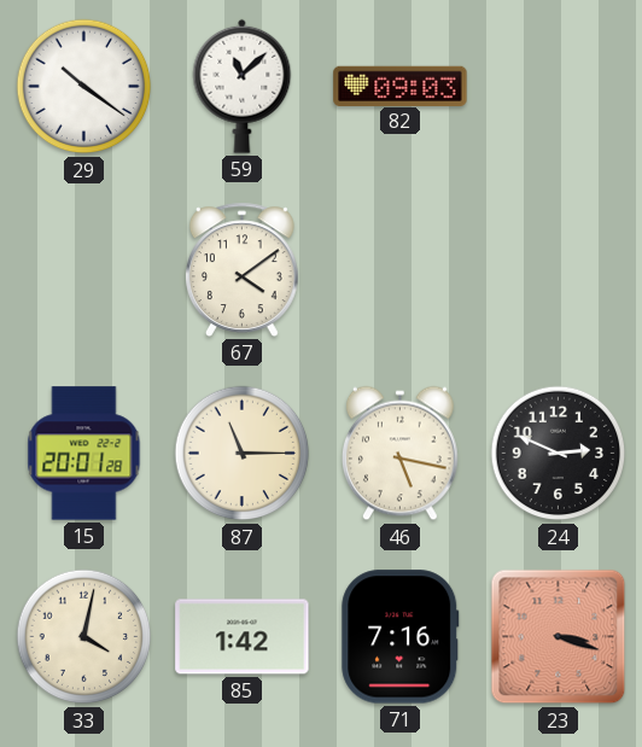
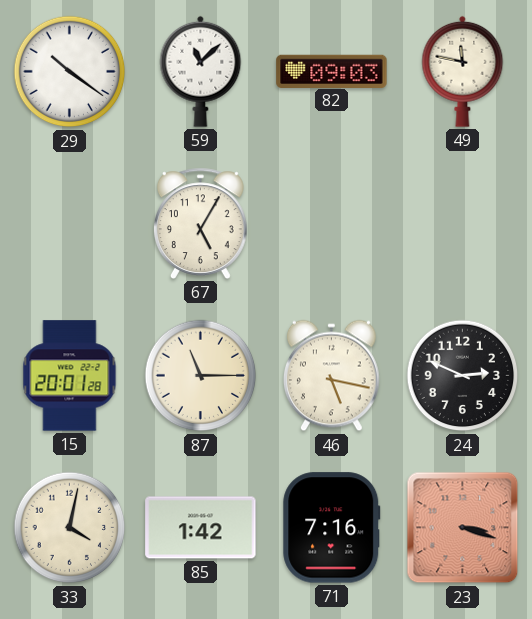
49: none -> 11:47 (463, 71)
67: 4:09 -> 5:05 (200, 223)
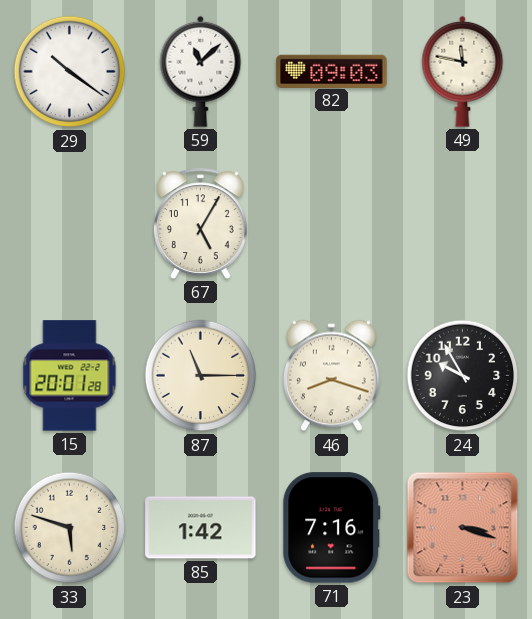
46: 5:17 -> 8:18 (331, 376)
24: 2:49 -> 9:55 (463, 376)
33: 4:02 -> 5:48 (70, 528)
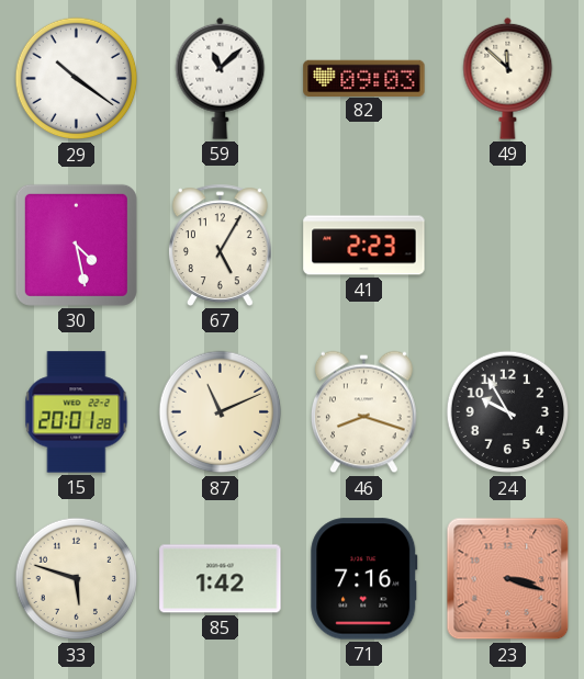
49: 11:47 -> 11:52 (508, 78)
30: none -> 4:28 (76, 245)
41: none -> 2:23 (364, 246)
87: 11:15 -> 11:11 (221, 412)
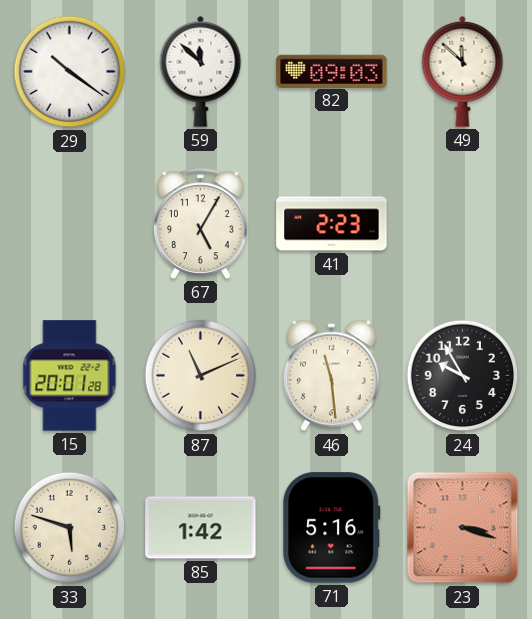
59: 11:08 -> 11:52 (201, 71)
30: 4:28 -> none (76, 245)
46: 8:18 -> 11:29 (331, 376)
71: 7:16 -> 5:16 (332, 528)
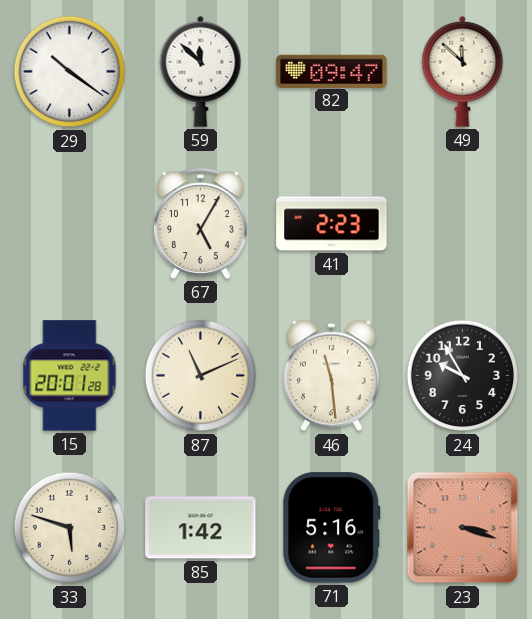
82: 09:03 -> 09:47 (332, 71)
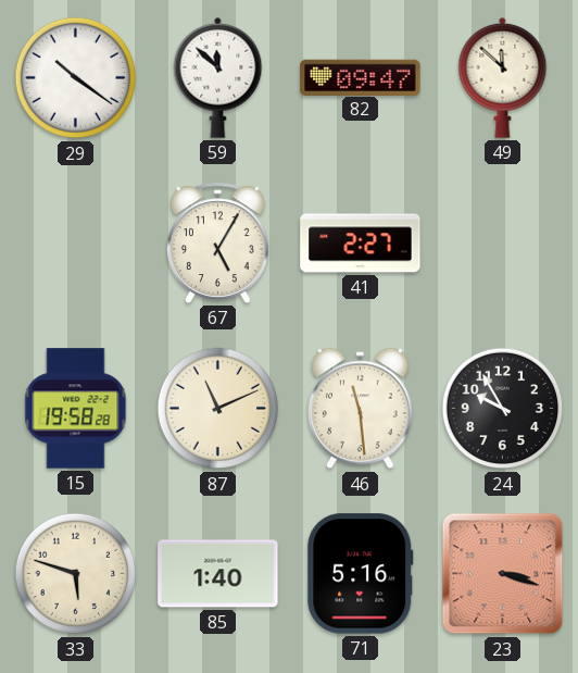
41: 2:23 -> 2:27 (361, 244)
15: 20:01 -> 19:58 (76, 409)
85: 1:42 -> 1:40 (218, 574)
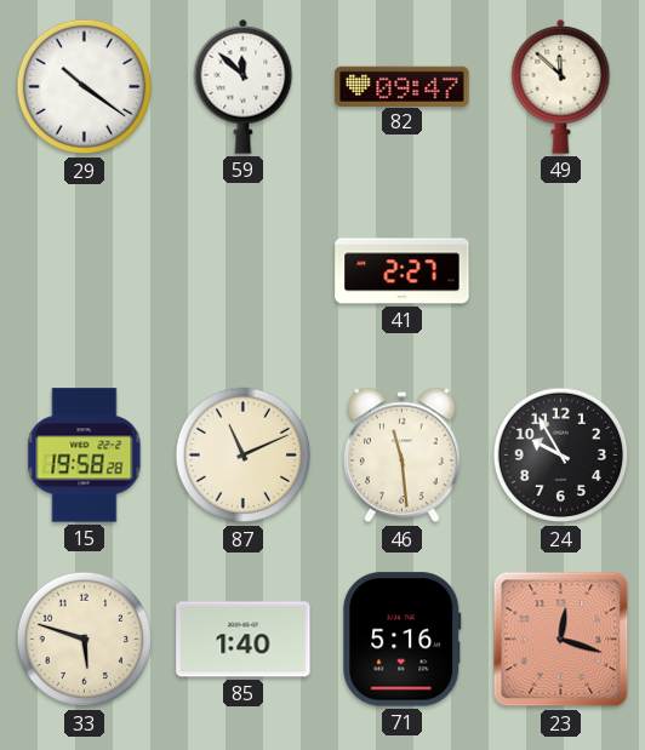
67: 5:05 -> none (217, 242)
23: 3:18 -> 12:18 (561, 640)
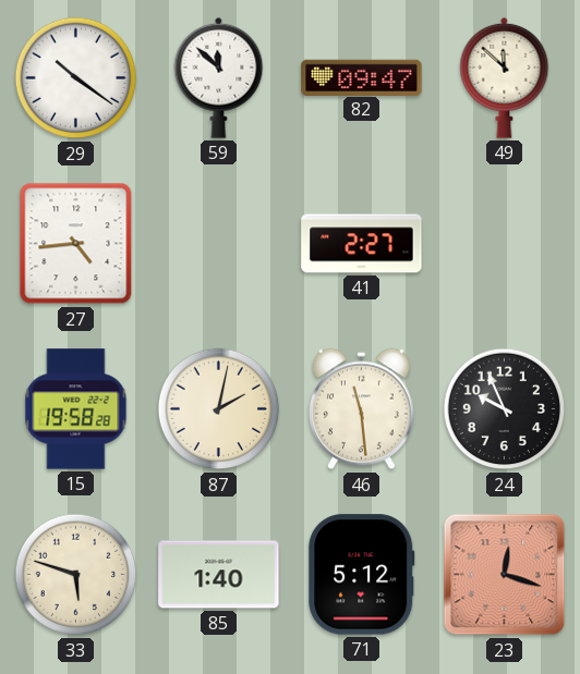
27: none -> 4:44 (76, 244)
87: 11:11 -> 2:02 (219, 409)
24: 9:55 -> 9:56 (505, 409)
71: 5:16 -> 5:12 (362, 575)
